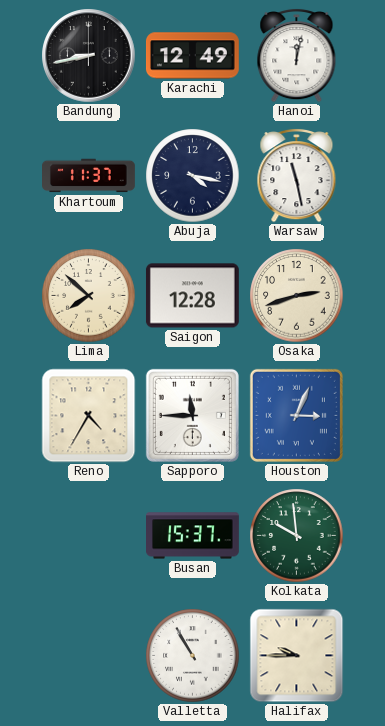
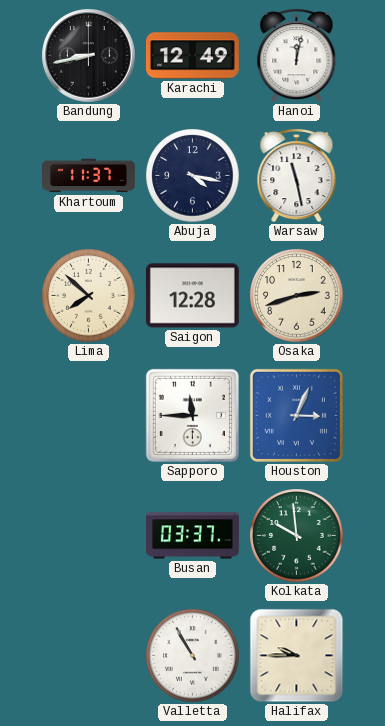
Reno: 4:35 -> none (89, 416)
Busan: 15:37 -> 03:37 (193, 536)
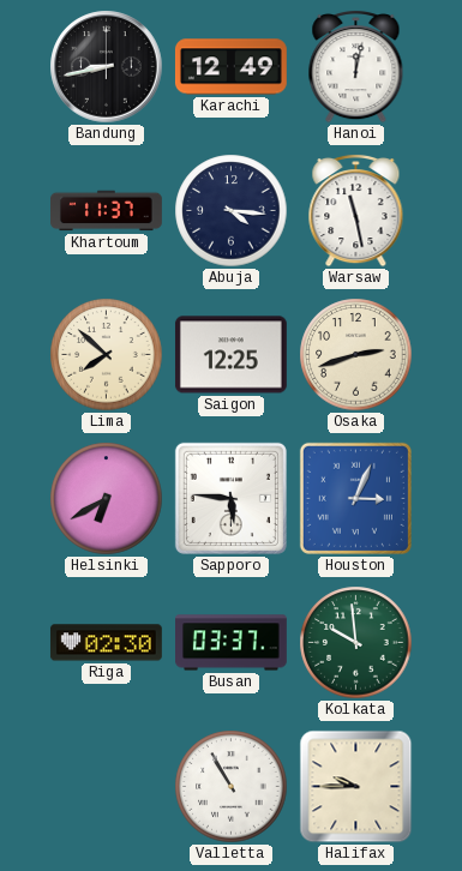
Abuja: 4:17 -> 4:16 (232, 211)
Saigon: 12:28 -> 12:25 (230, 355)
Helsinki: none -> 6:40 (107, 499)
Sapporo: 11:45 -> 5:46 (230, 498)
Riga: none -> 02:30 (106, 643)
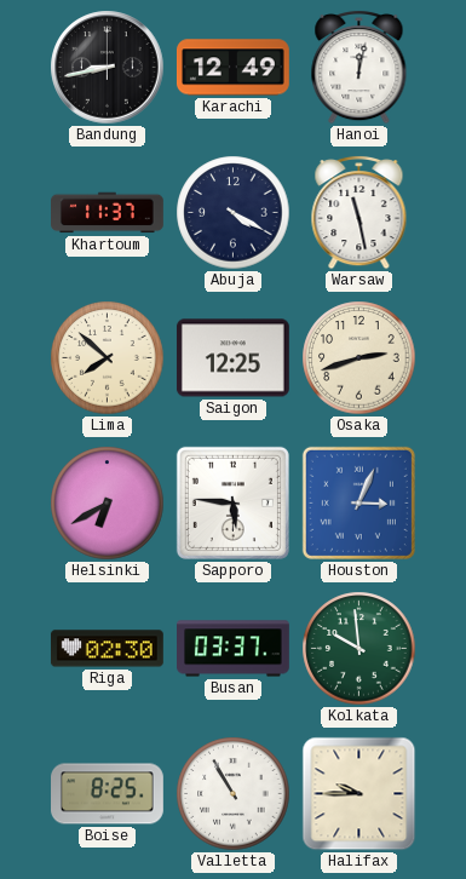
Abuja: 4:16 -> 4:20 (234, 213)
Boise: none -> 8:25 (108, 794)
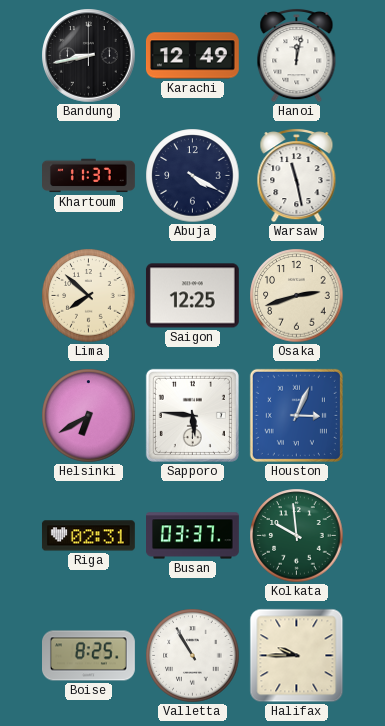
Riga: 02:30 -> 02:31 (88, 536)
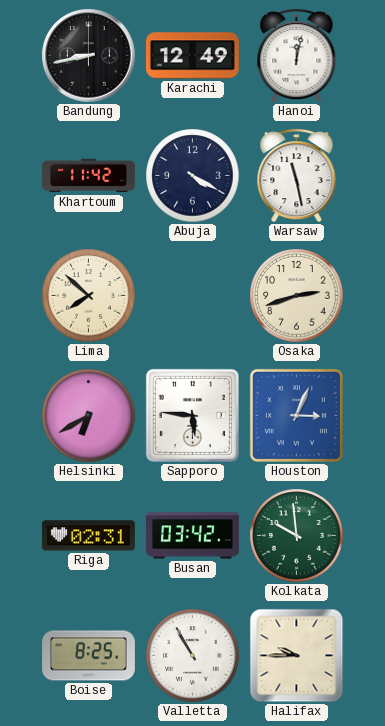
Khartoum: 11:37 -> 11:42 (89, 176)
Saigon: 12:25 -> none (192, 296)
Busan: 03:37 -> 03:42 (193, 536)
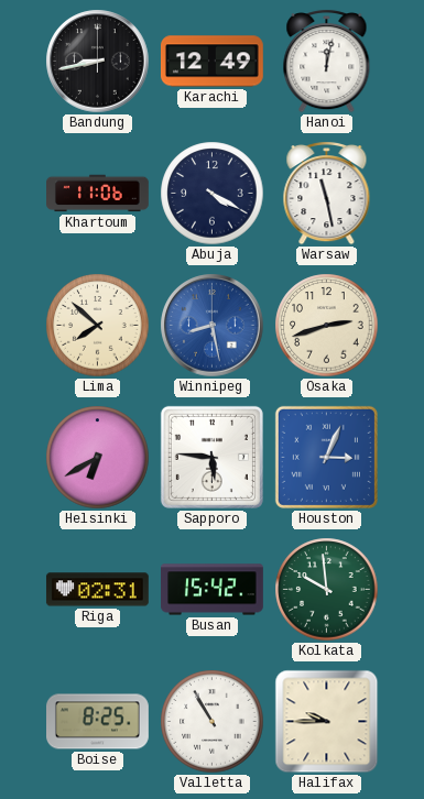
Khartoum: 11:42 -> 11:06 (98, 194)
Winnipeg: none -> 8:28 (213, 326)
Busan: 03:42 -> 15:42 (213, 590)
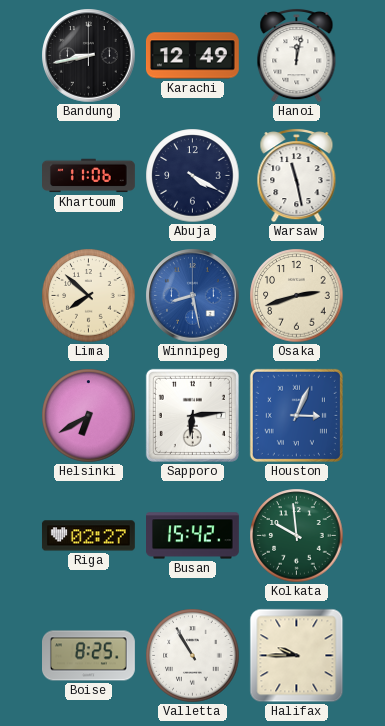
Sapporo: 5:46 -> 6:14 (192, 415)
Riga: 02:31 -> 02:27 (88, 536)
